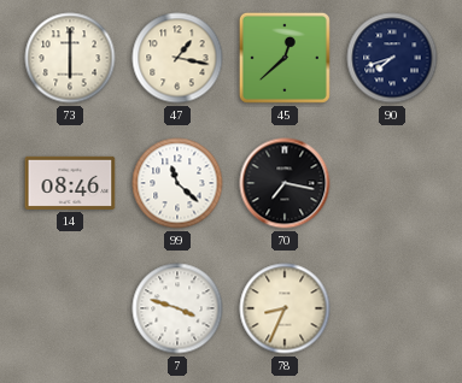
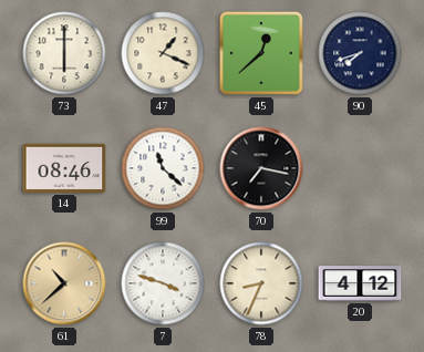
47: 1:17 -> 1:19 (163, 53)
61: none -> 10:38 (64, 283)
20: none -> 4:12 (360, 283)
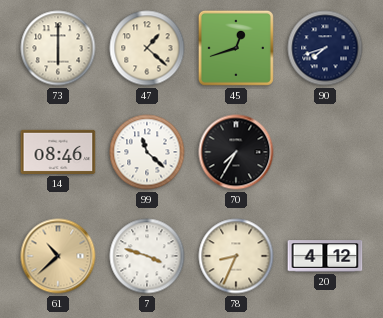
47: 1:19 -> 1:22 (147, 48)
45: 12:38 -> 12:42 (236, 48)
70: 7:17 -> 7:35 (236, 152)
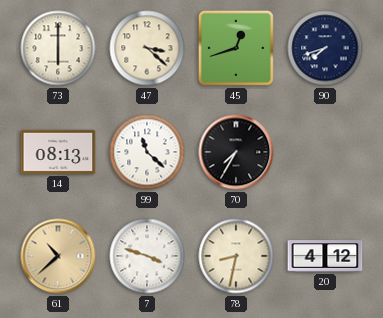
47: 1:22 -> 3:22 (147, 48)
14: 08:46 -> 08:13 (58, 152)
78: 8:34 -> 8:32 (236, 256)
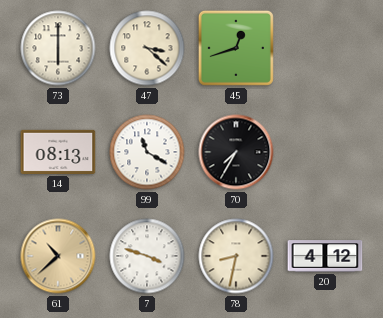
90: 7:42 -> none (325, 48)
99: 11:22 -> 11:20 (147, 152)
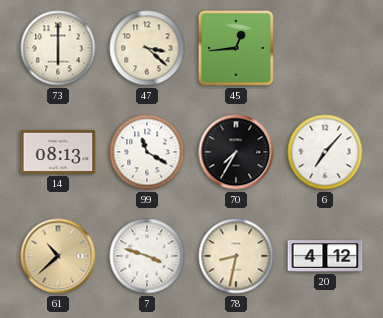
45: 12:42 -> 12:44 (236, 48)
6: none -> 7:07 (325, 152)
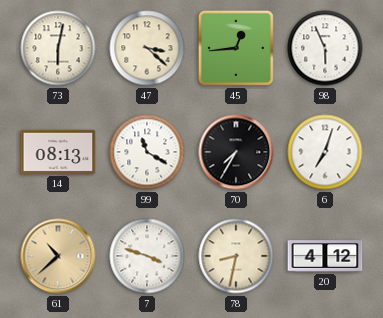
73: 6:00 -> 6:02 (58, 48)
98: none -> 5:56 (325, 48)
6: 7:07 -> 7:03 (325, 152)
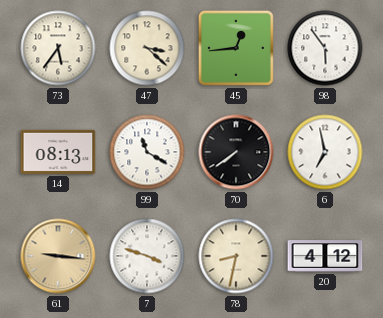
73: 6:02 -> 5:36 (58, 48)
98: 5:56 -> 5:54 (325, 48)
70: 7:35 -> 7:39 (236, 152)
6: 7:03 -> 6:58 (325, 152)
61: 10:38 -> 9:16 (58, 256)
